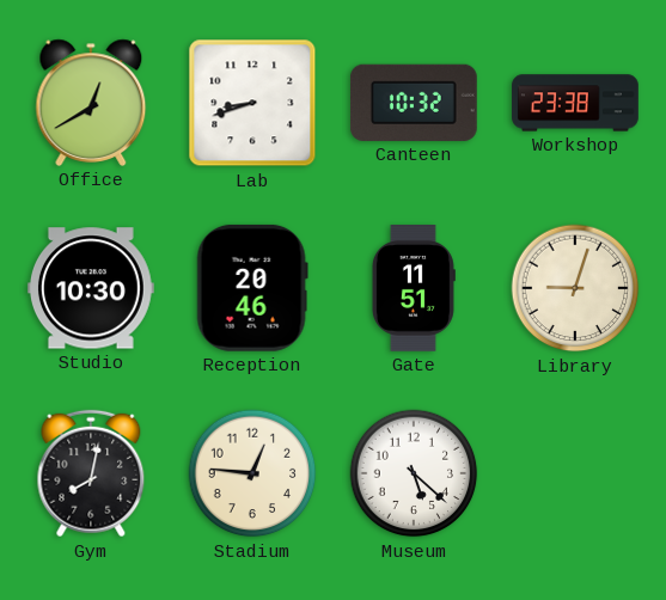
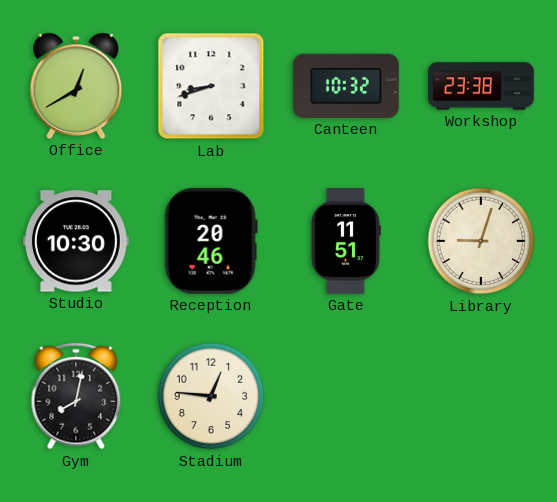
Museum: 5:22 -> none (414, 473)
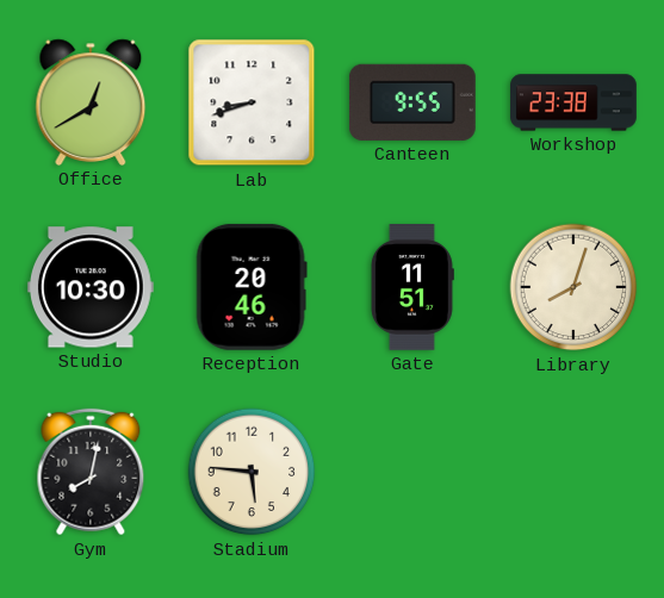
Canteen: 10:32 -> 9:55 (412, 102)
Library: 9:03 -> 8:03 (573, 287)
Stadium: 12:46 -> 5:46 (252, 472)
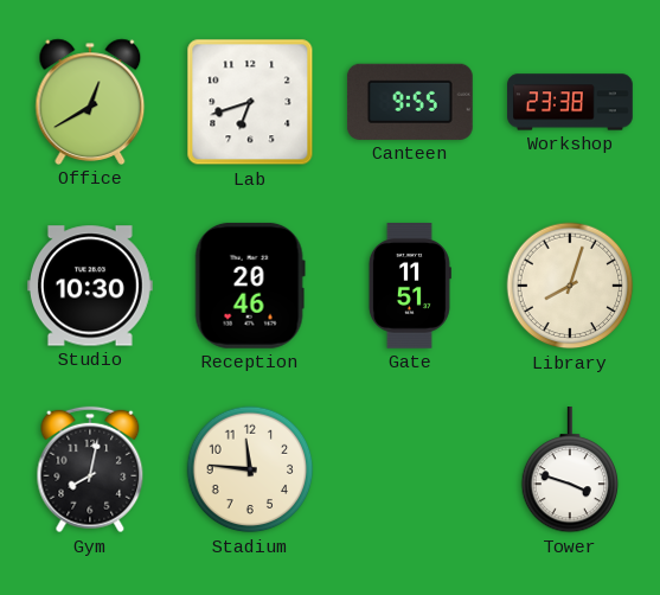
Lab: 8:42 -> 6:42 (250, 102)
Stadium: 5:46 -> 11:46 (250, 469)
Tower: none -> 3:48 (570, 471)
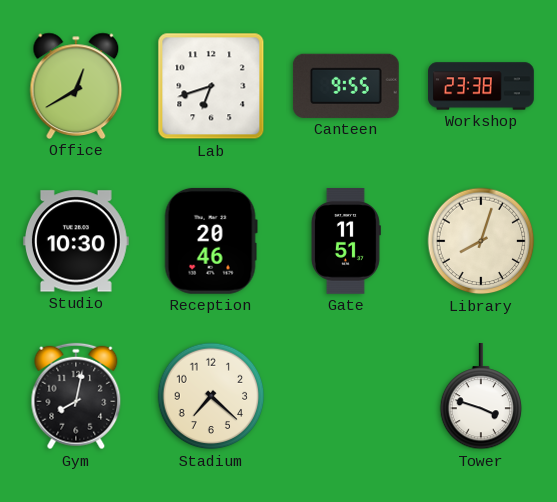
Stadium: 11:46 -> 7:22 (211, 396)
